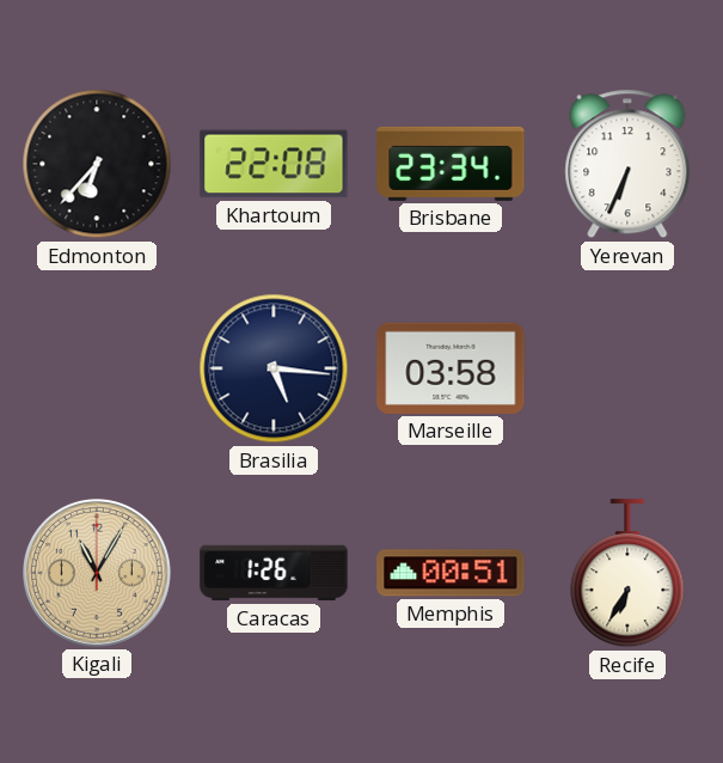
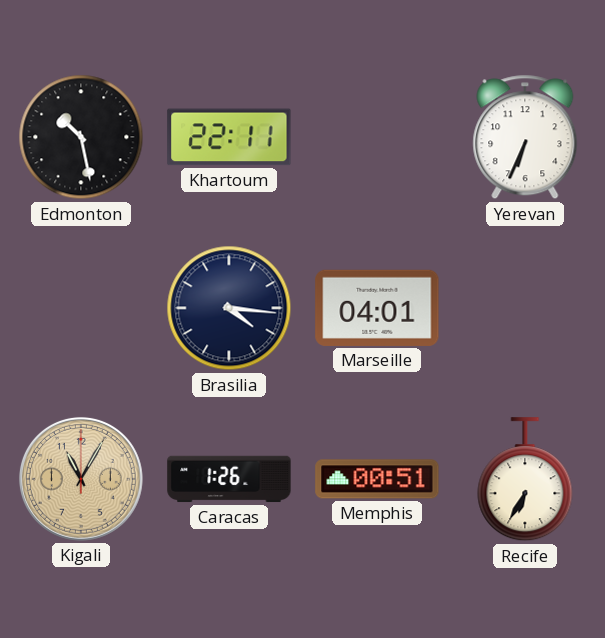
Edmonton: 6:37 -> 10:28 (81, 137)
Khartoum: 22:08 -> 22:11 (229, 137)
Brisbane: 23:34 -> none (451, 164)
Brasilia: 5:16 -> 4:16 (229, 308)
Marseille: 03:58 -> 04:01 (377, 308)
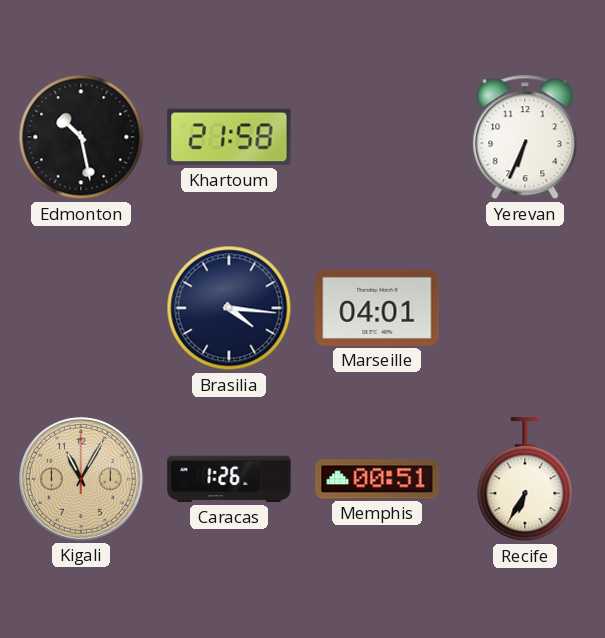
Khartoum: 22:11 -> 21:58 (229, 137)
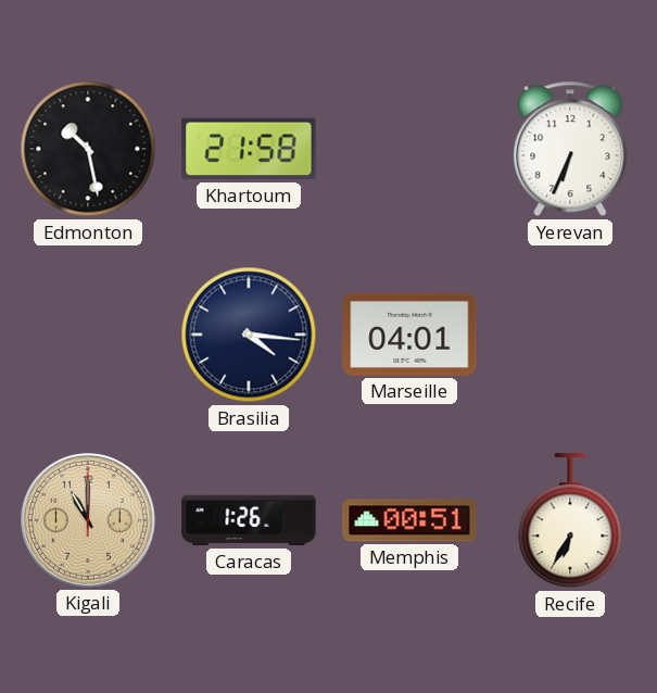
Kigali: 11:05 -> 11:00 (88, 520)
